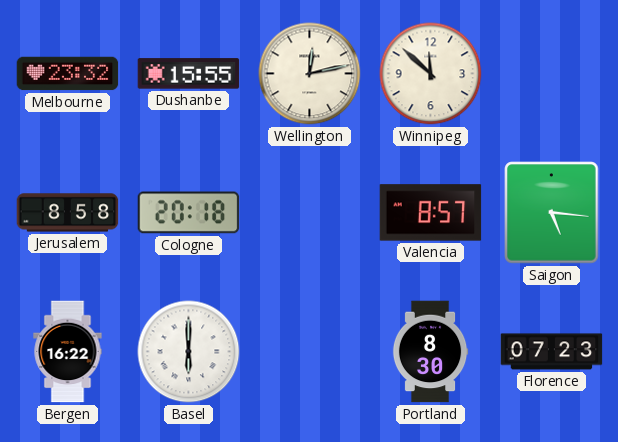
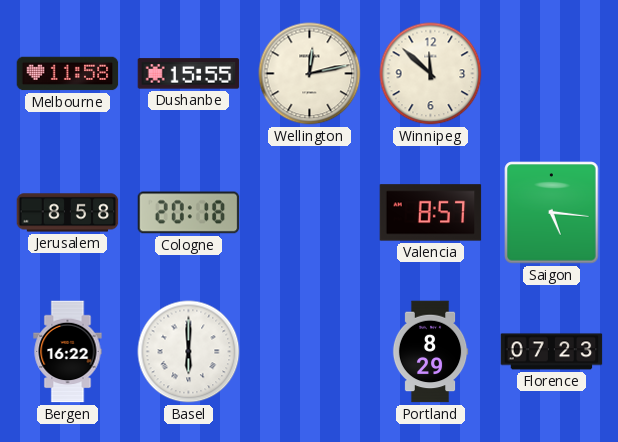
Melbourne: 23:32 -> 11:58 (68, 74)
Portland: 8:30 -> 8:29 (430, 352)
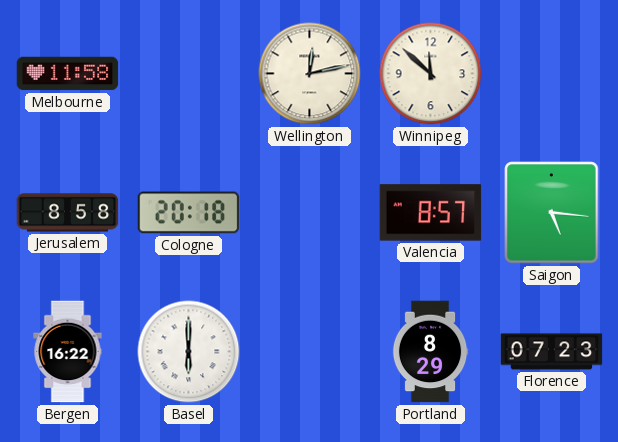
Dushanbe: 15:55 -> none (189, 74)
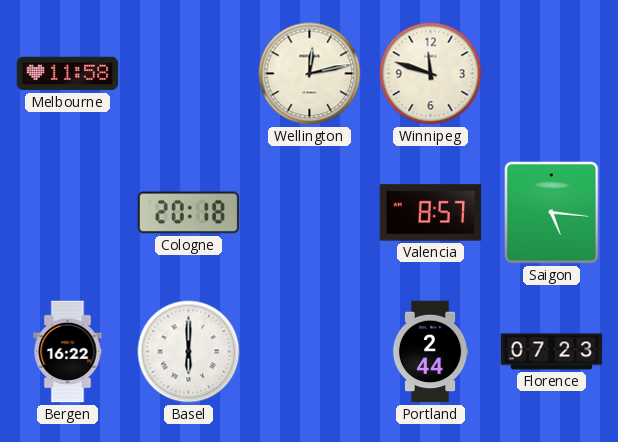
Winnipeg: 11:52 -> 11:48 (431, 74)
Jerusalem: 8:58 -> none (68, 213)
Portland: 8:29 -> 2:44 (430, 352)
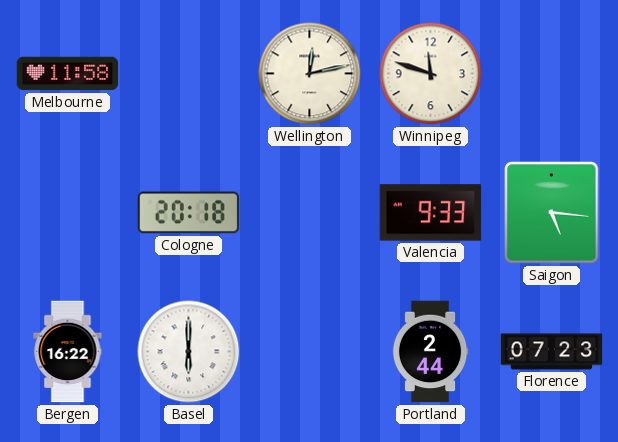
Valencia: 8:57 -> 9:33 (431, 213)
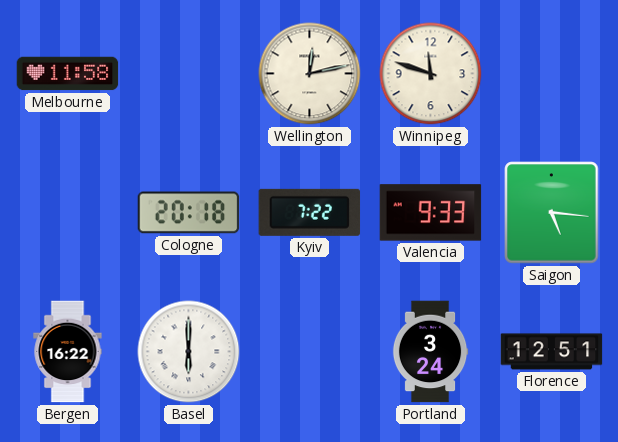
Kyiv: none -> 7:22 (310, 212)
Portland: 2:44 -> 3:24 (430, 352)
Florence: 07:23 -> 12:51 (552, 352)
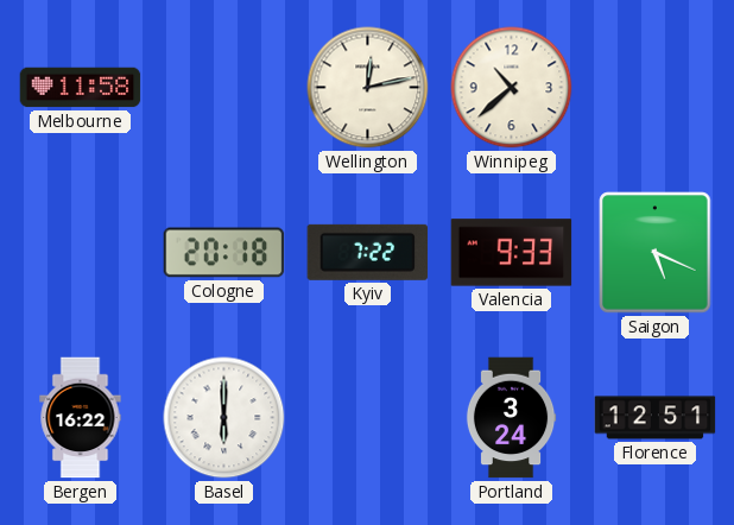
Winnipeg: 11:48 -> 10:38 (512, 88)
Saigon: 5:16 -> 5:19 (656, 253)
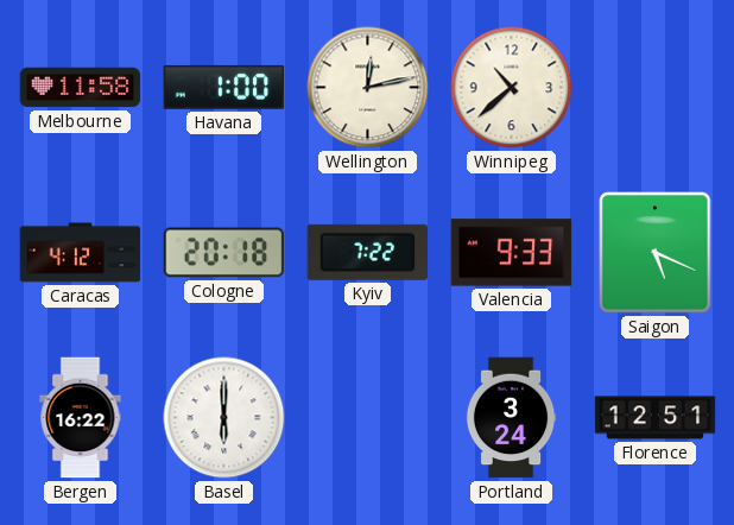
Havana: none -> 1:00 (224, 87)
Caracas: none -> 4:12 (81, 253)
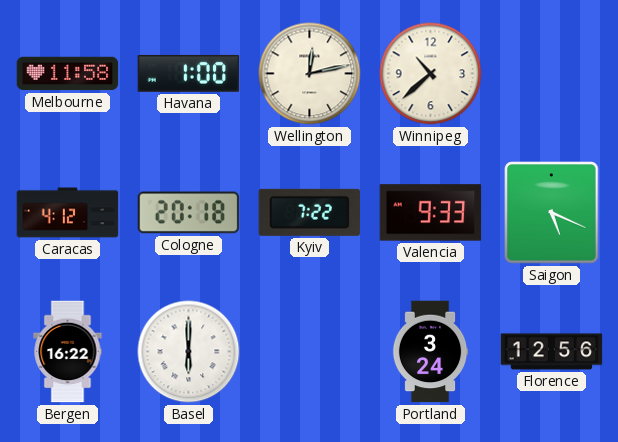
Florence: 12:51 -> 12:56 (552, 352)
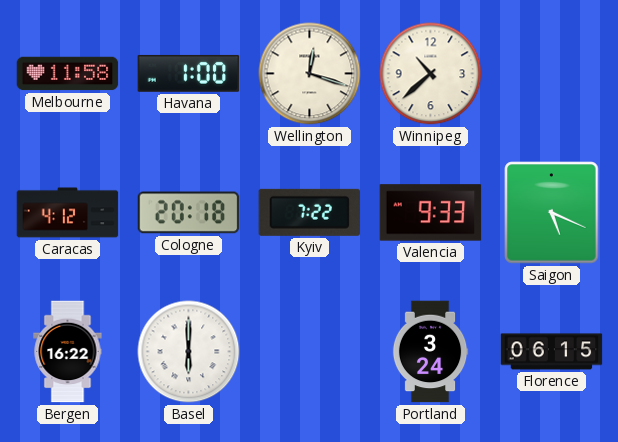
Wellington: 12:13 -> 12:18 (310, 74)
Florence: 12:56 -> 06:15 (552, 352)
